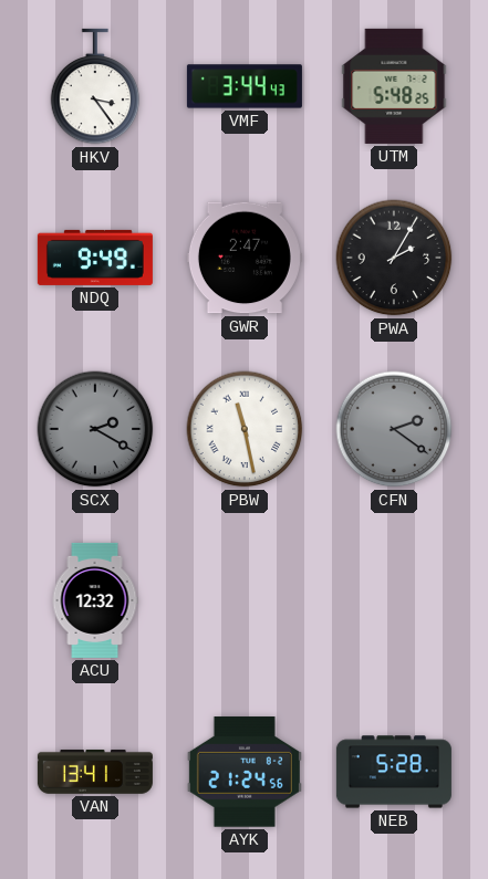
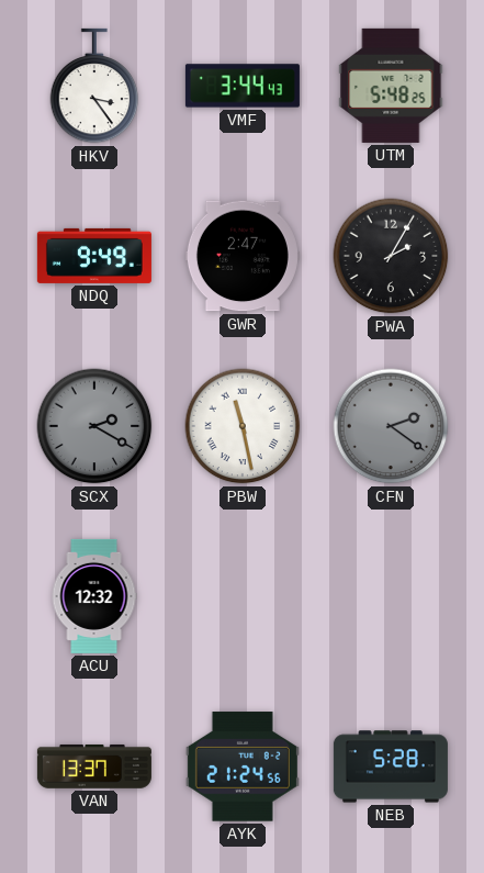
VAN: 13:41 -> 13:37 (94, 766)
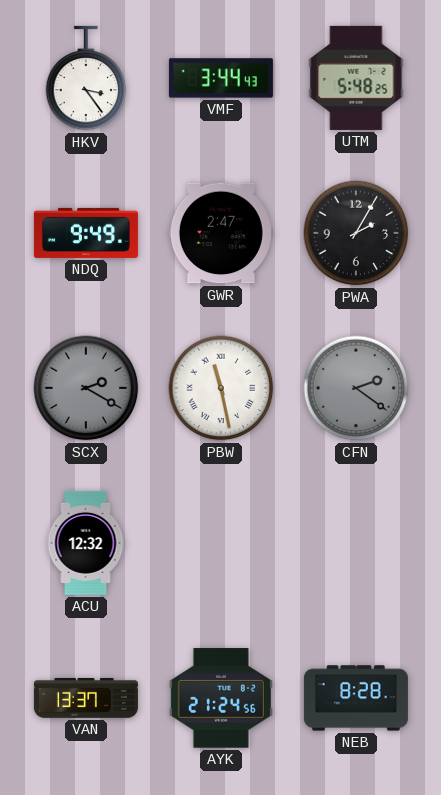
NEB: 5:28 -> 8:28 (356, 698)
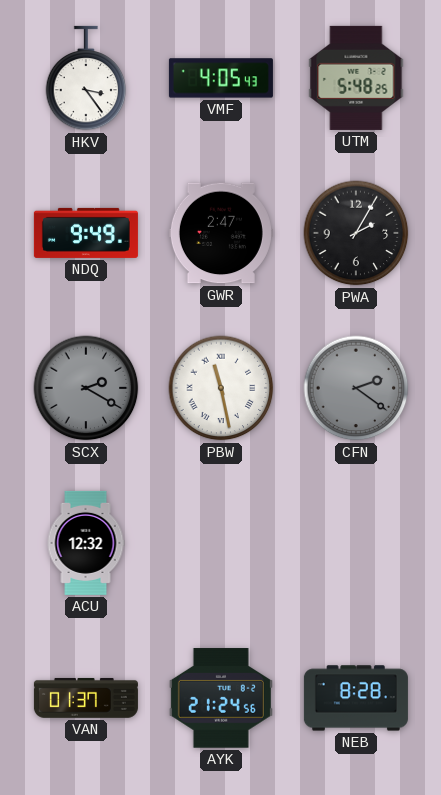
VMF: 3:44 -> 4:05 (221, 78)
VAN: 13:37 -> 01:37 (86, 698)
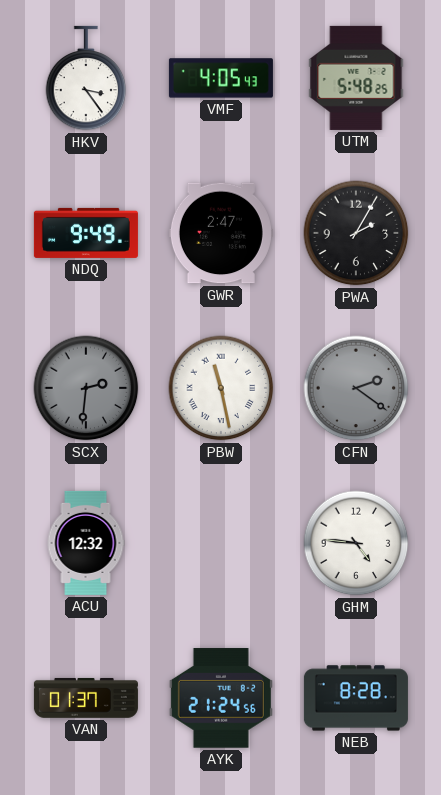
SCX: 2:20 -> 2:31 (86, 388)
GHM: none -> 4:46 (356, 543)
